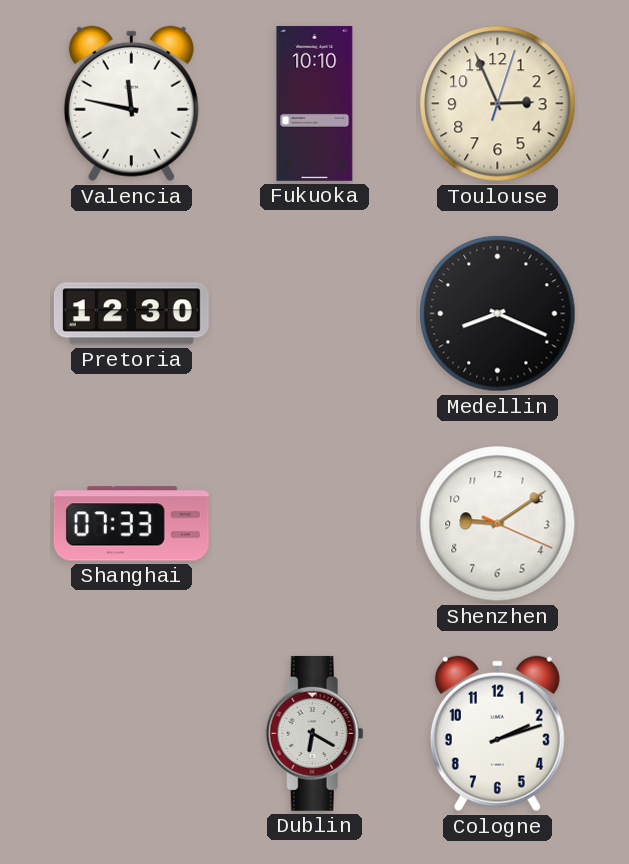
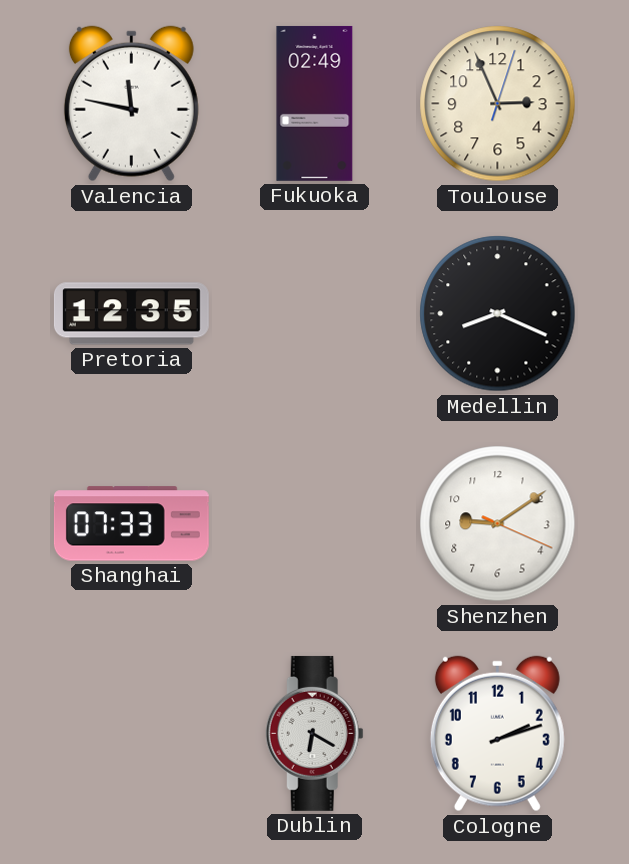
Fukuoka: 10:10 -> 02:49 (315, 103)
Pretoria: 12:30 -> 12:35 (131, 314)
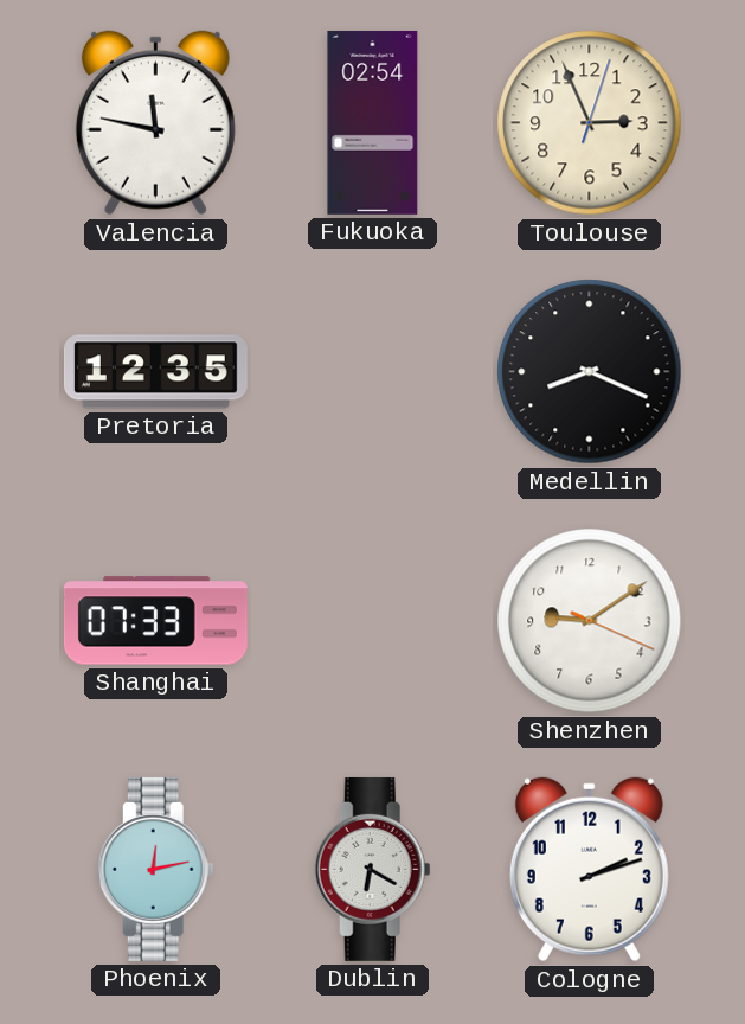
Fukuoka: 02:49 -> 02:54 (373, 122)
Phoenix: none -> 12:13 (155, 869)
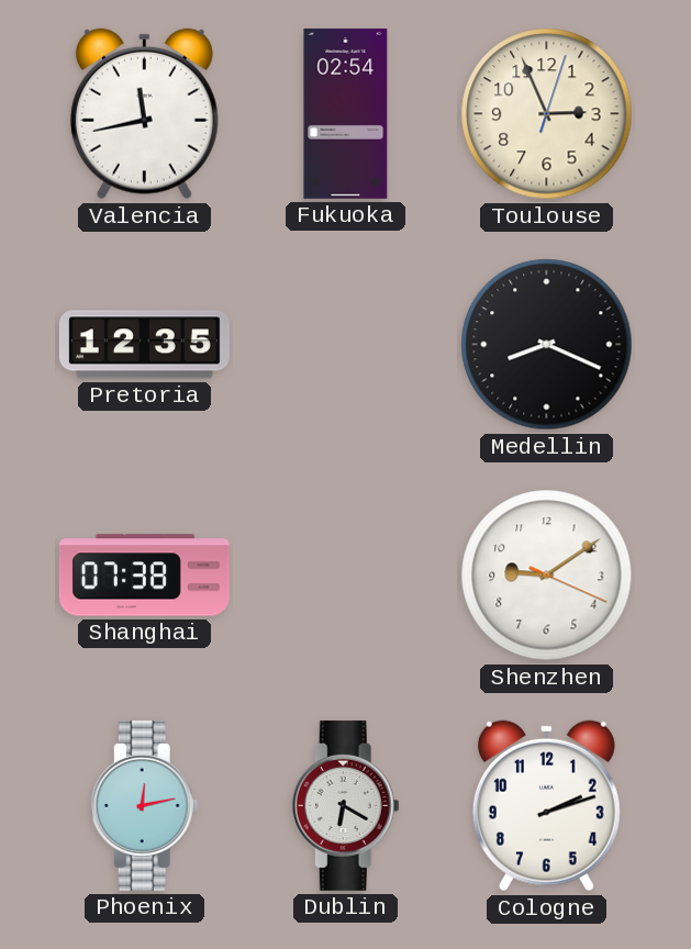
Valencia: 11:47 -> 11:43 (144, 114)
Shanghai: 07:33 -> 07:38 (144, 576)
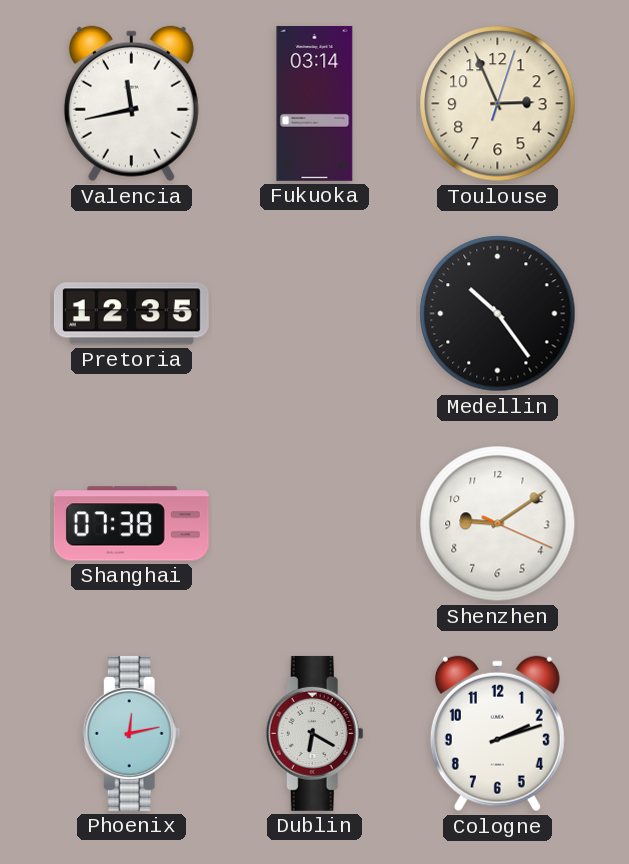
Fukuoka: 02:54 -> 03:14 (315, 103)
Medellin: 8:19 -> 10:24 (498, 314)
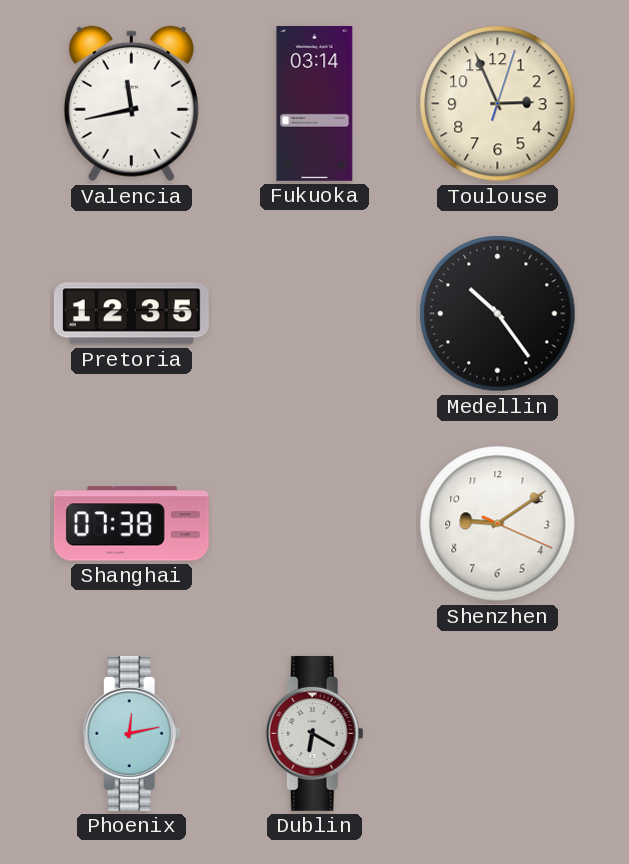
Cologne: 2:12 -> none (497, 734)
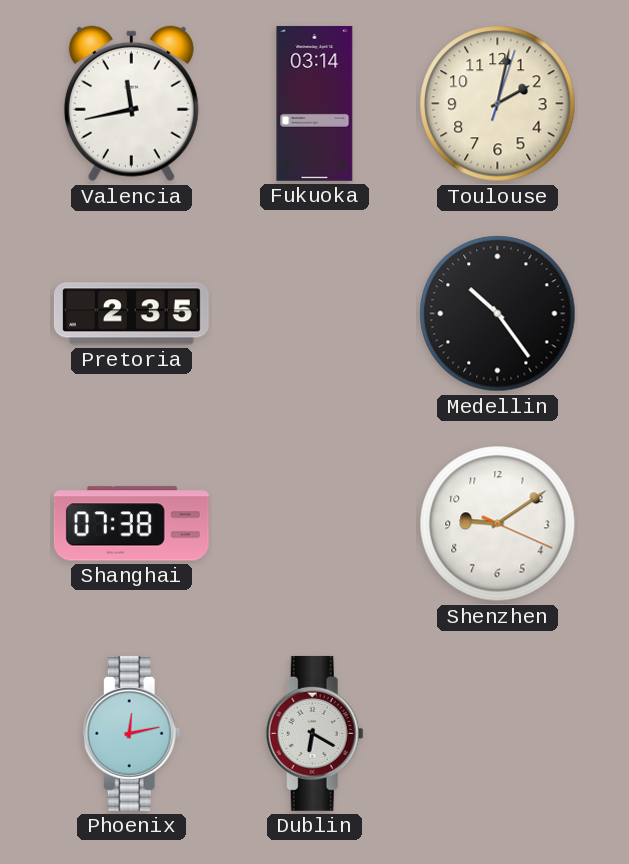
Toulouse: 2:56 -> 2:02 (498, 104)
Pretoria: 12:35 -> 2:35 (131, 314)
